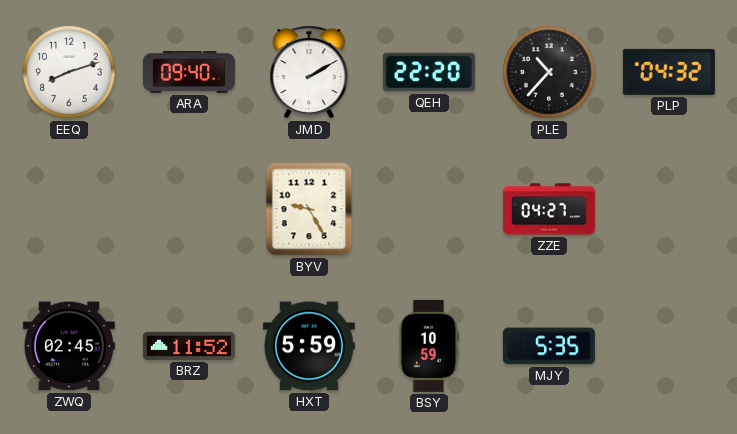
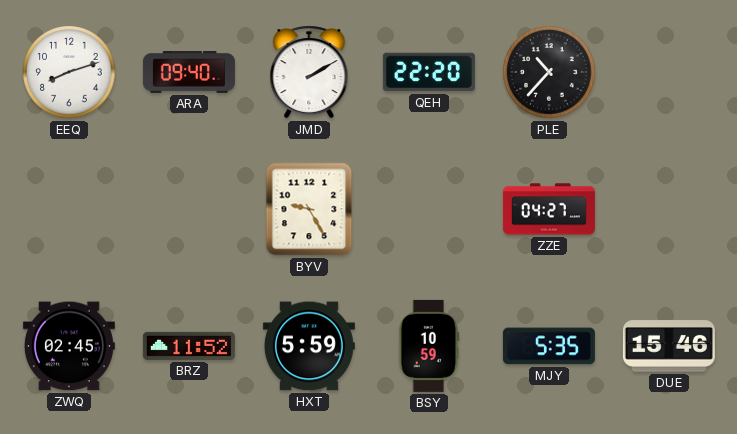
PLP: 04:32 -> none (669, 72)
DUE: none -> 15:46 (669, 346)
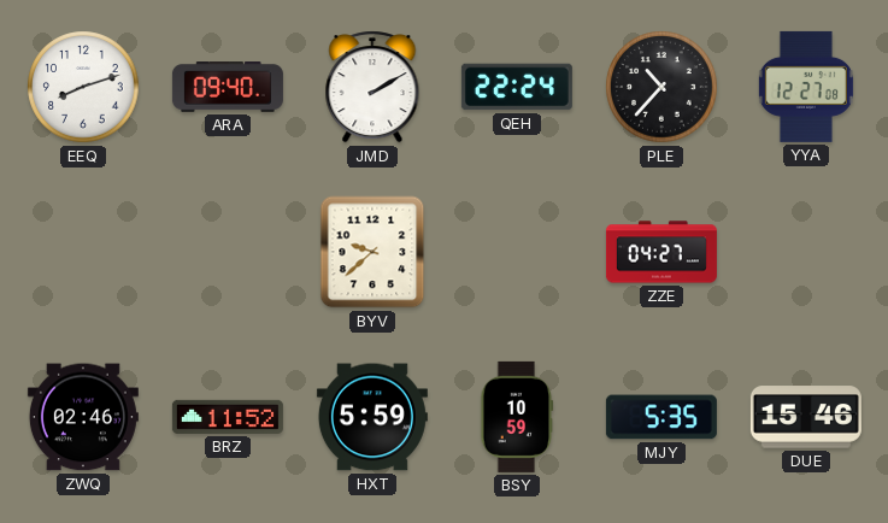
QEH: 22:20 -> 22:24 (517, 87)
YYA: none -> 12:27 (806, 87)
BYV: 9:25 -> 9:38 (372, 252)
ZWQ: 02:45 -> 02:46 (83, 417)
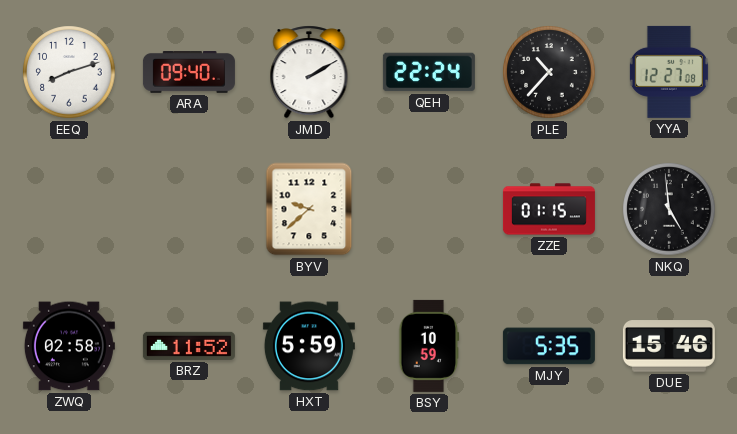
ZZE: 04:27 -> 01:15 (549, 209)
NKQ: none -> 4:59 (669, 209)
ZWQ: 02:46 -> 02:58 (69, 346)
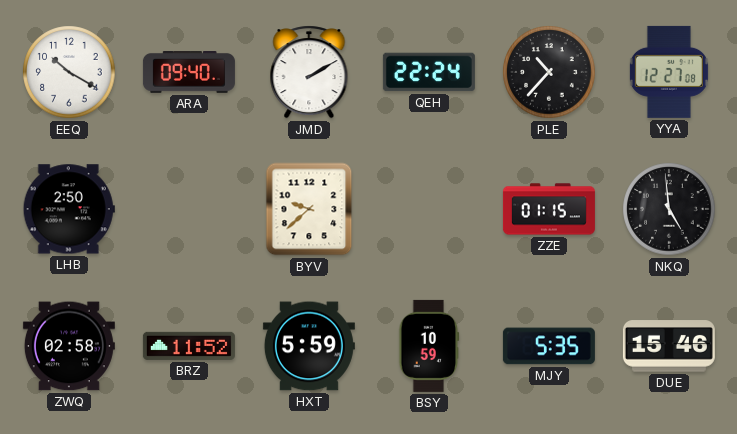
EEQ: 8:12 -> 10:20 (69, 72)
LHB: none -> 2:50 (69, 209)
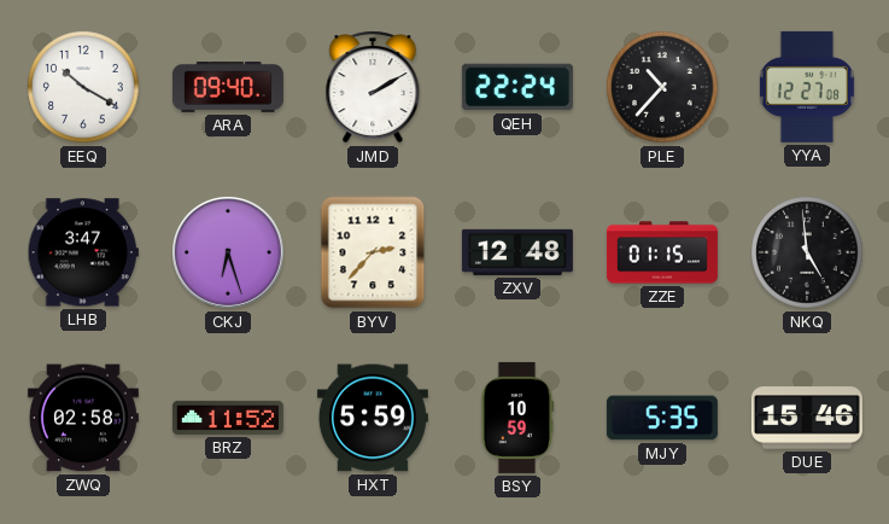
LHB: 2:50 -> 3:47 (83, 252)
CKJ: none -> 6:27 (228, 252)
BYV: 9:38 -> 2:37 (373, 252)
ZXV: none -> 12:48 (517, 252)
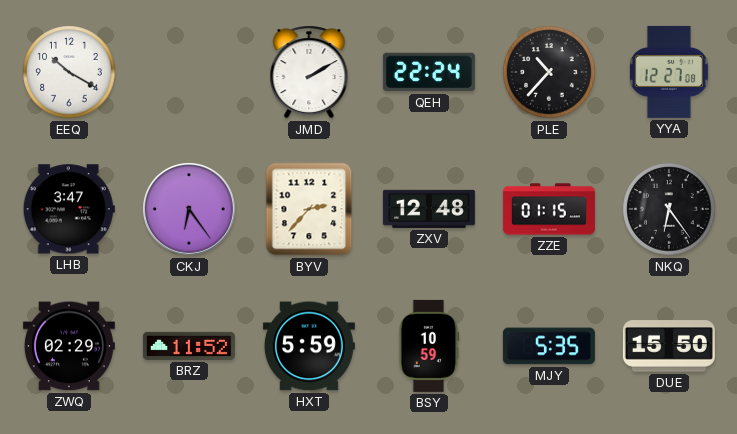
ARA: 09:40 -> none (228, 88)
CKJ: 6:27 -> 6:24 (189, 209)
NKQ: 4:59 -> 6:24 (669, 209)
ZWQ: 02:58 -> 02:29 (69, 346)
DUE: 15:46 -> 15:50 (669, 346)
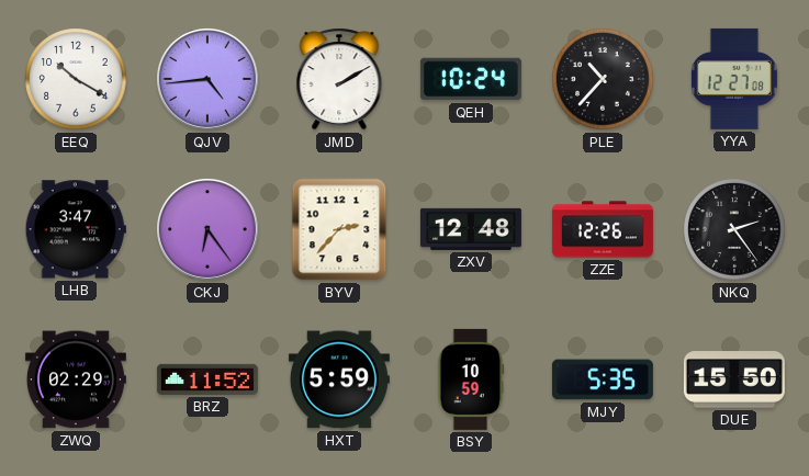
QJV: none -> 4:44 (207, 79)
QEH: 22:24 -> 10:24 (471, 79)
ZZE: 01:15 -> 12:26 (603, 229)
NKQ: 6:24 -> 2:24 (734, 229)
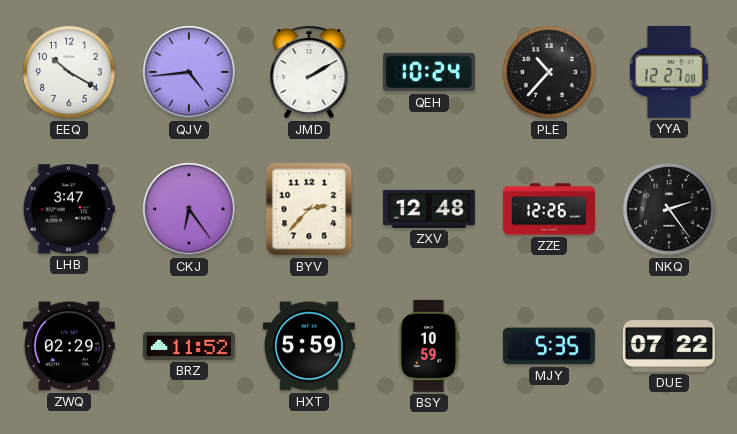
DUE: 15:50 -> 07:22 (669, 346)
